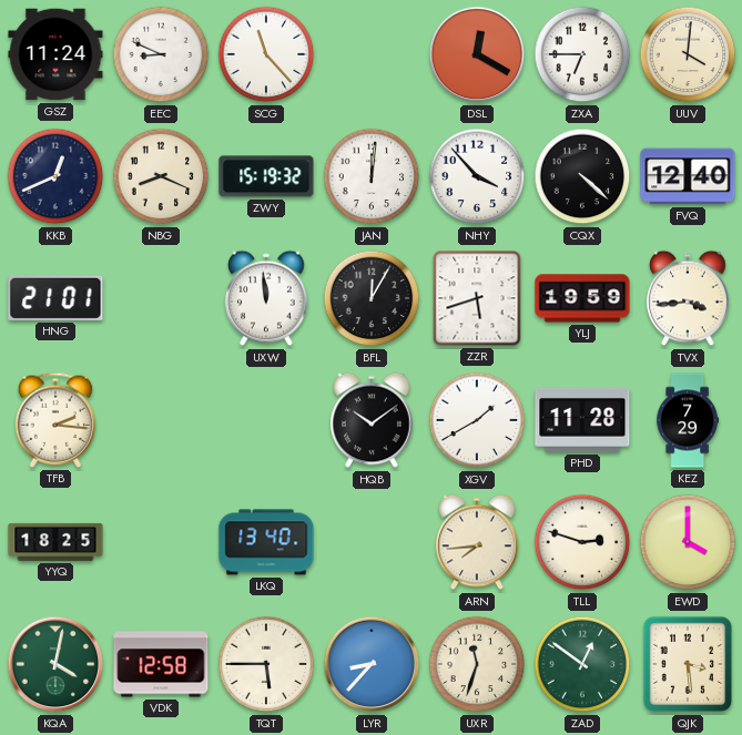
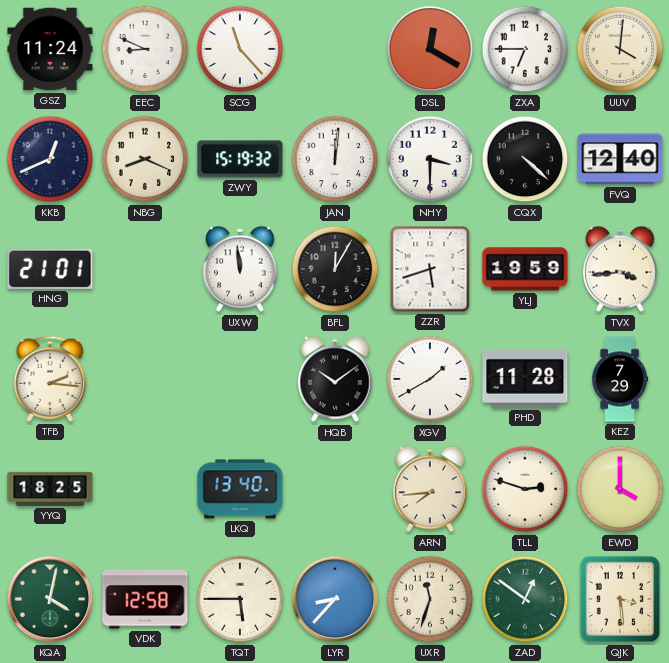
NHY: 3:53 -> 3:30 (430, 159)
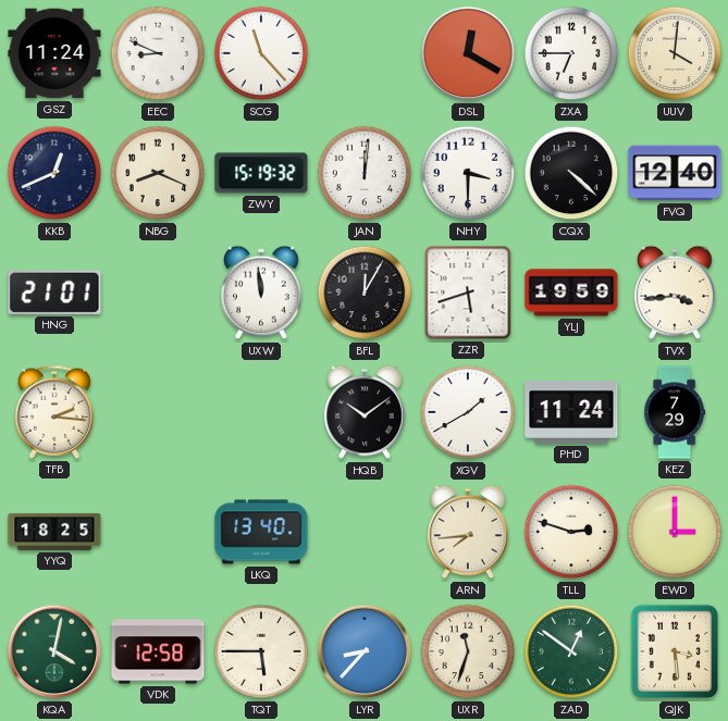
PHD: 11:28 -> 11:24 (571, 413)
EWD: 4:00 -> 3:00 (675, 532)
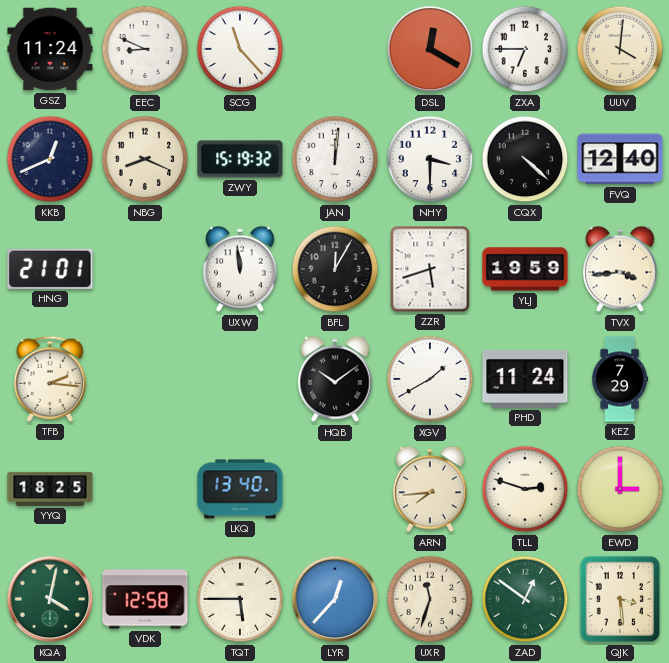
LYR: 8:37 -> 12:37 (335, 599)
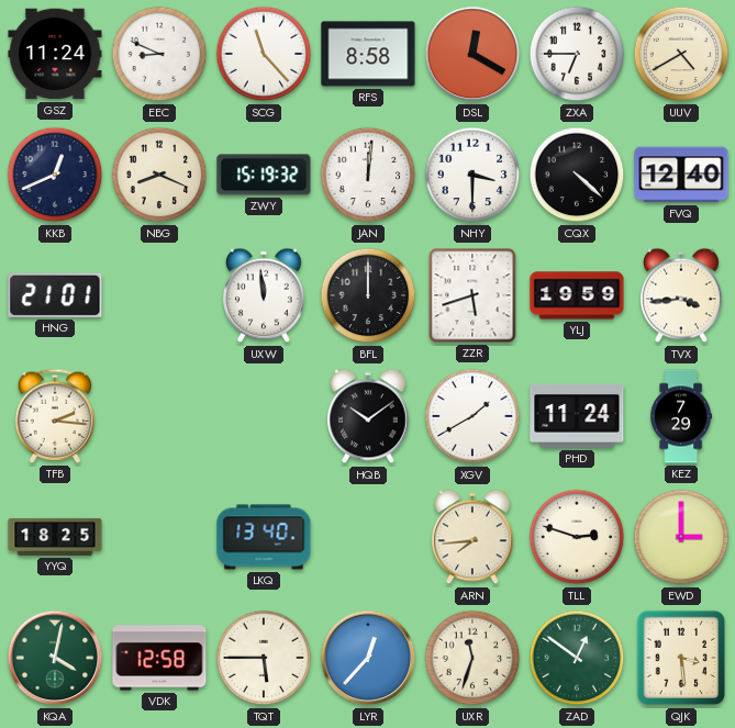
RFS: none -> 8:58 (368, 54)
UUV: 4:01 -> 4:40 (681, 54)
BFL: 12:05 -> 12:00 (368, 295)
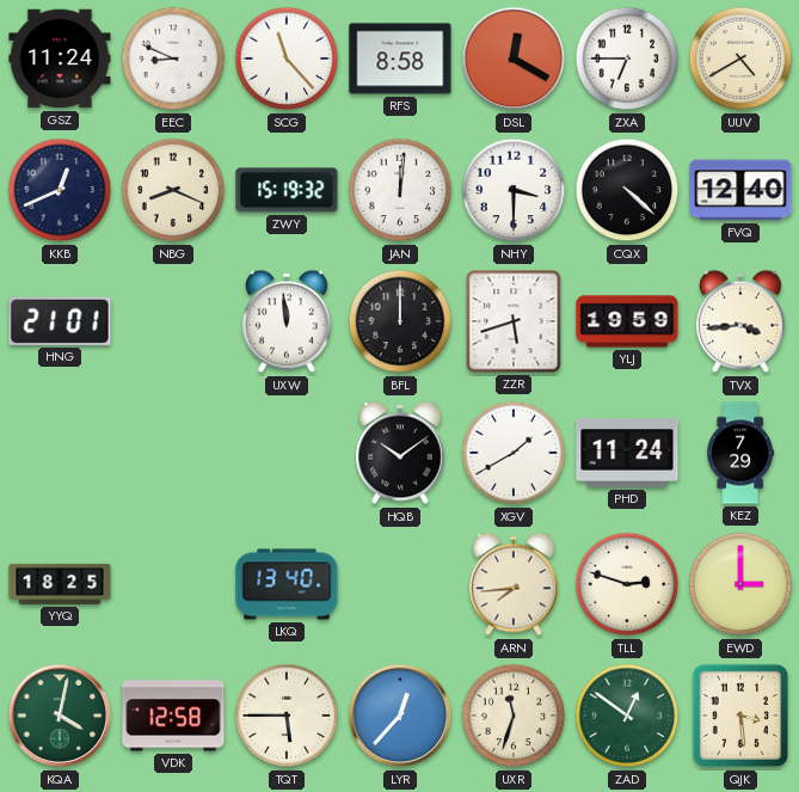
TFB: 2:16 -> none (55, 416)
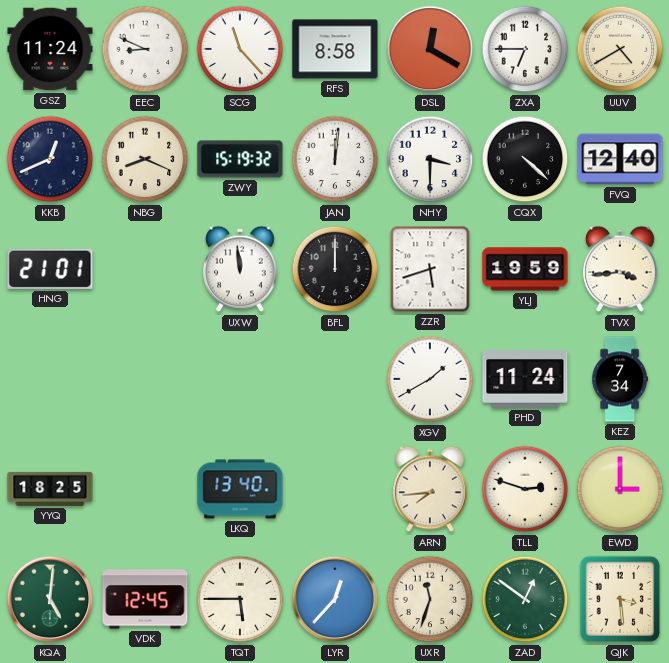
HQB: 10:09 -> none (400, 453)
KEZ: 7:29 -> 7:34 (620, 379)
KQA: 4:02 -> 5:01 (50, 599)
VDK: 12:58 -> 12:45 (145, 599)
